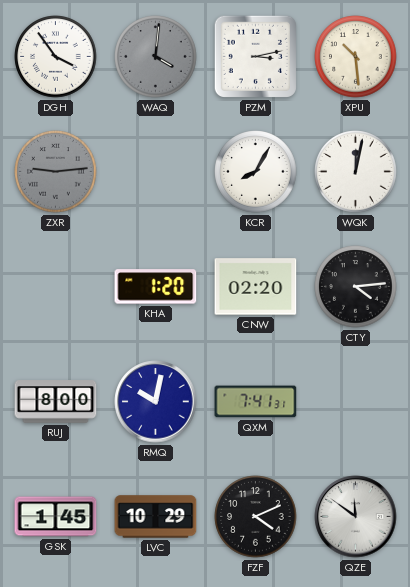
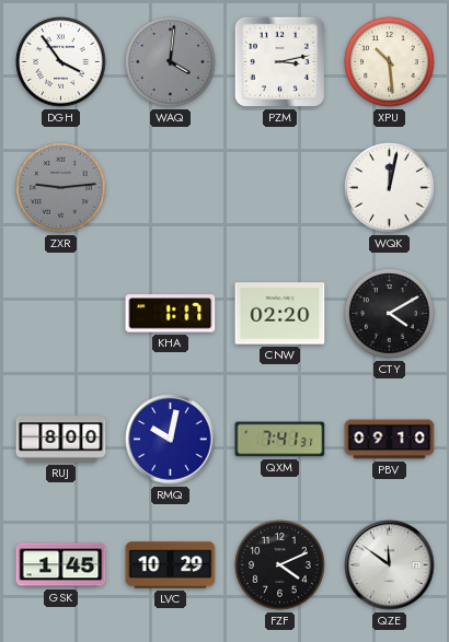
KCR: 8:05 -> none (256, 172)
KHA: 1:20 -> 1:17 (171, 314)
CTY: 4:14 -> 4:10 (390, 314)
PBV: none -> 09:10 (390, 440)
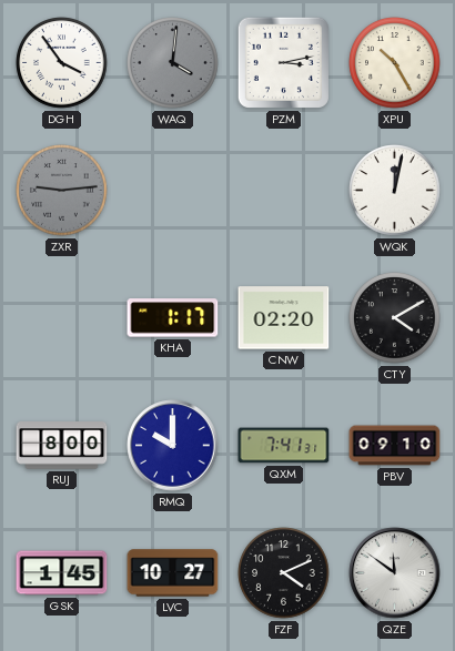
XPU: 10:29 -> 10:25 (395, 63)
RMQ: 10:02 -> 10:00 (173, 446)
LVC: 10:29 -> 10:27 (173, 573)
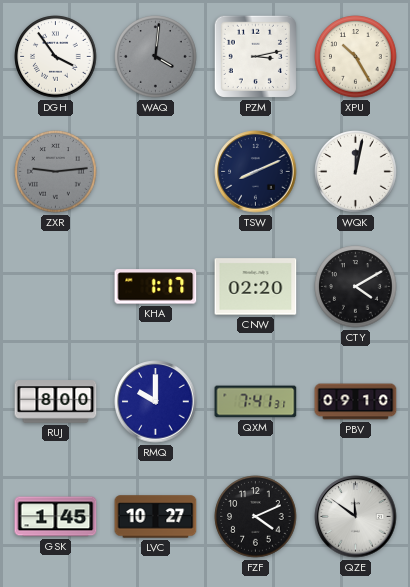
TSW: none -> 8:11 (256, 172)
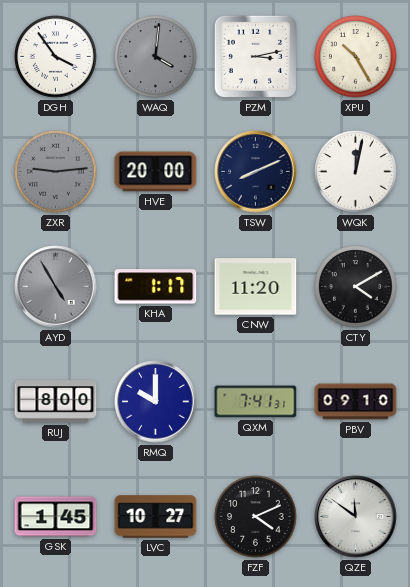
HVE: none -> 20:00 (156, 172)
AYD: none -> 4:55 (56, 287)
CNW: 02:20 -> 11:20 (256, 287)
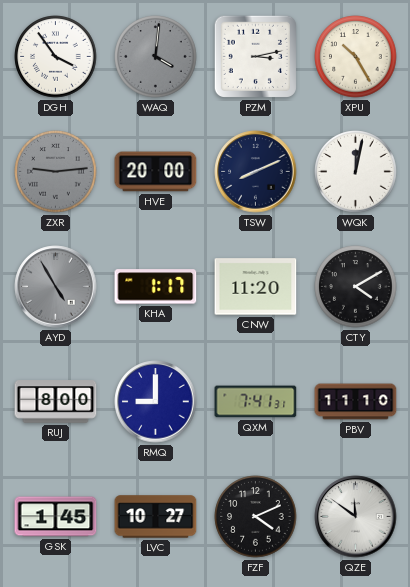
RMQ: 10:00 -> 9:00 (156, 402)
PBV: 09:10 -> 11:10 (356, 402)
